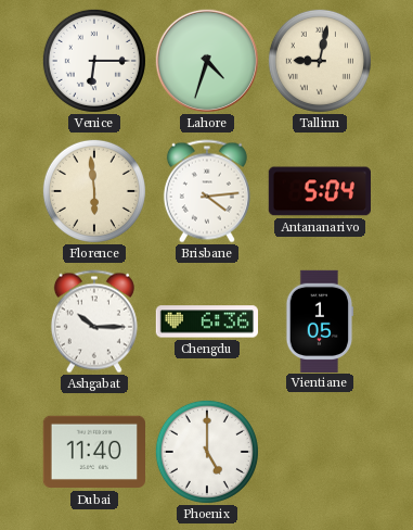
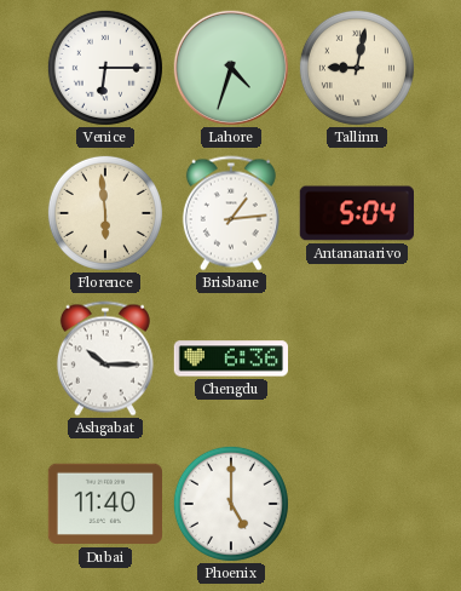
Brisbane: 4:14 -> 1:14 (231, 213)
Vientiane: 1:05 -> none (320, 320)
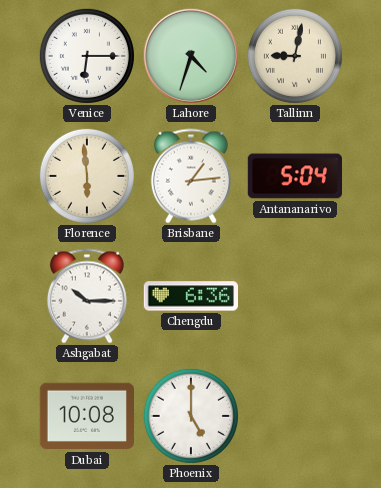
Dubai: 11:40 -> 10:08 (86, 416)
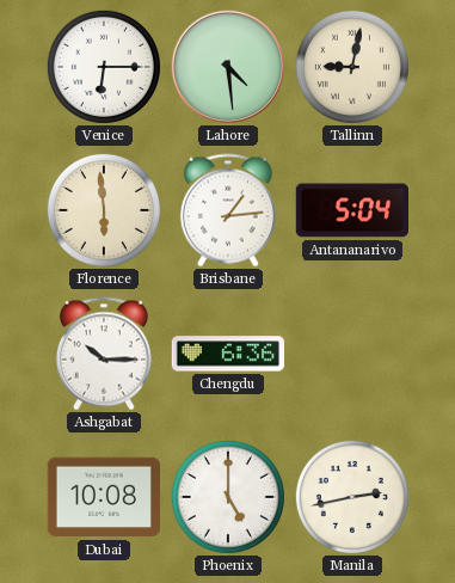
Lahore: 4:33 -> 4:29 (227, 66)
Manila: none -> 2:43 (352, 497)
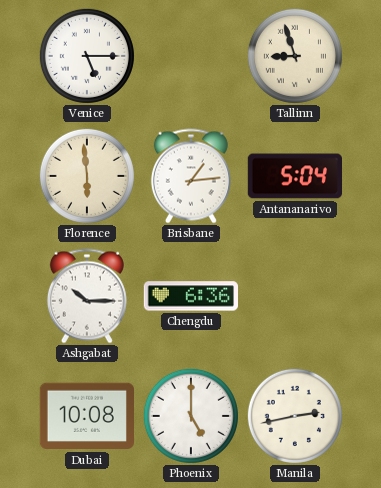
Venice: 6:15 -> 5:15 (87, 56)
Lahore: 4:29 -> none (227, 66)
Tallinn: 9:02 -> 8:57 (295, 56)
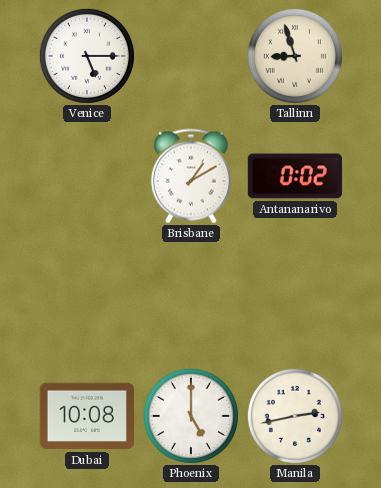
Florence: 5:59 -> none (87, 176)
Brisbane: 1:14 -> 1:10 (191, 176)
Antananarivo: 5:04 -> 0:02 (294, 176)
Ashgabat: 10:15 -> none (87, 296)
Chengdu: 6:36 -> none (190, 296)
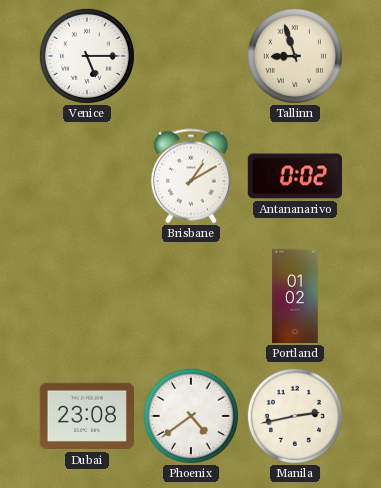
Portland: none -> 01:02 (295, 296)
Dubai: 10:08 -> 23:08 (86, 416)
Phoenix: 5:00 -> 4:39 (191, 416)
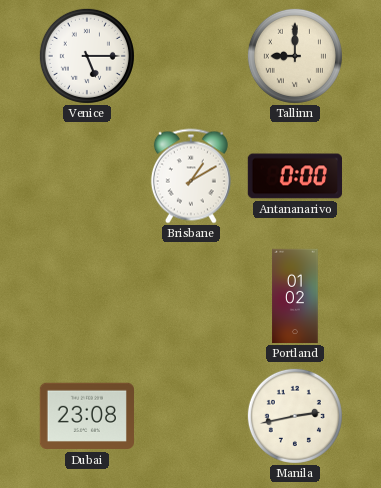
Tallinn: 8:57 -> 9:00 (295, 56)
Antananarivo: 0:02 -> 0:00 (294, 176)
Phoenix: 4:39 -> none (191, 416)
